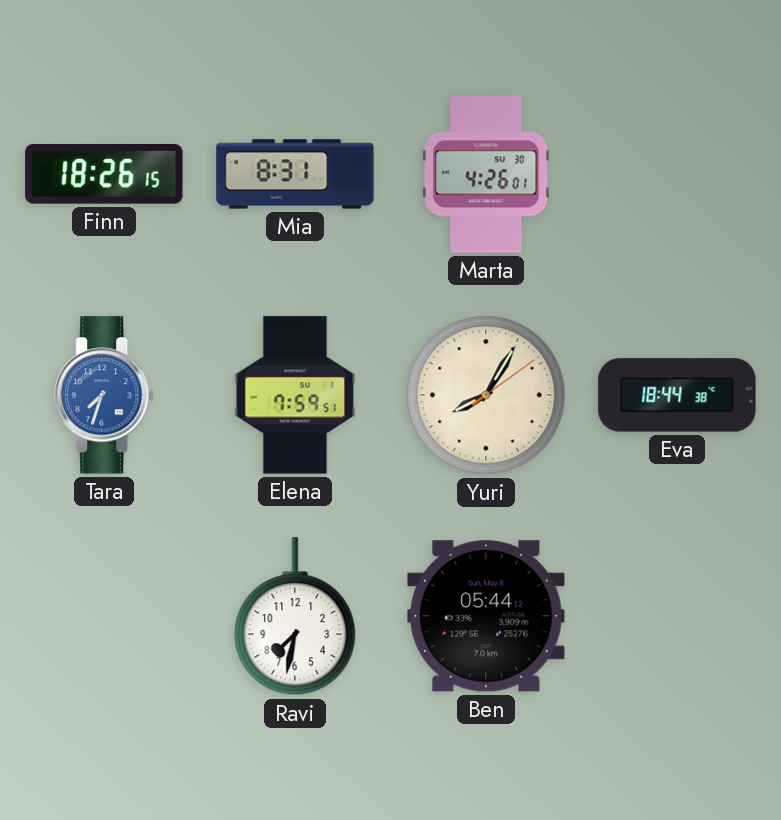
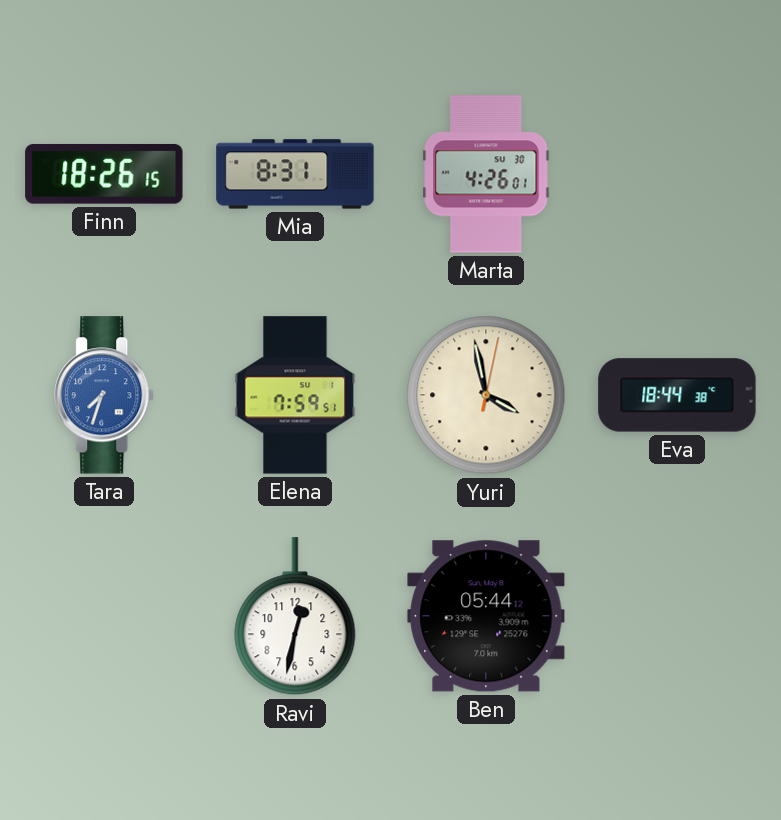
Yuri: 8:05 -> 3:58 (486, 395)
Ravi: 7:32 -> 12:32 (295, 617)
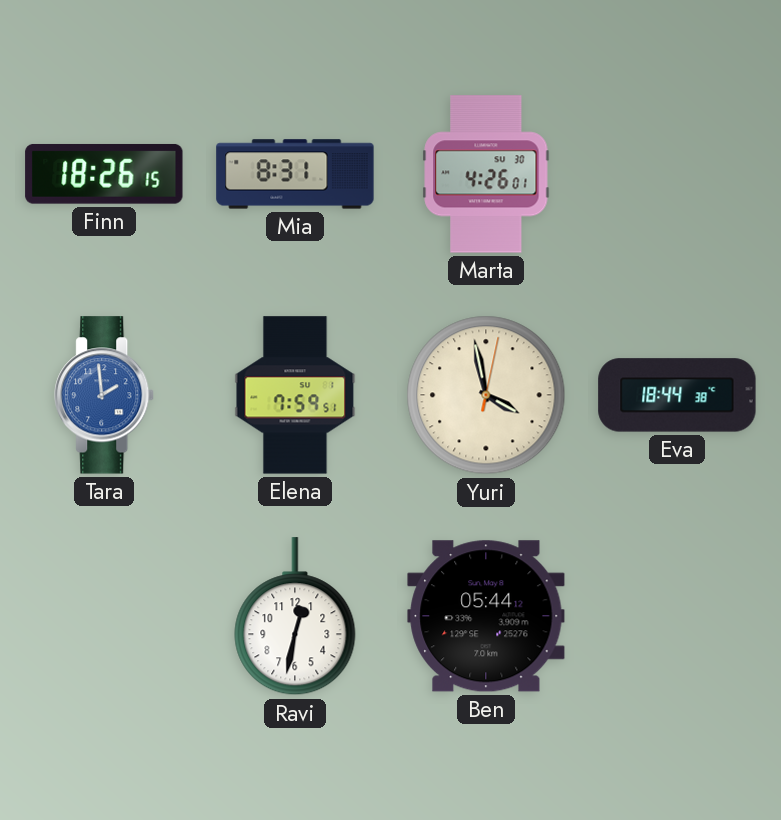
Tara: 7:33 -> 1:59 (105, 395)
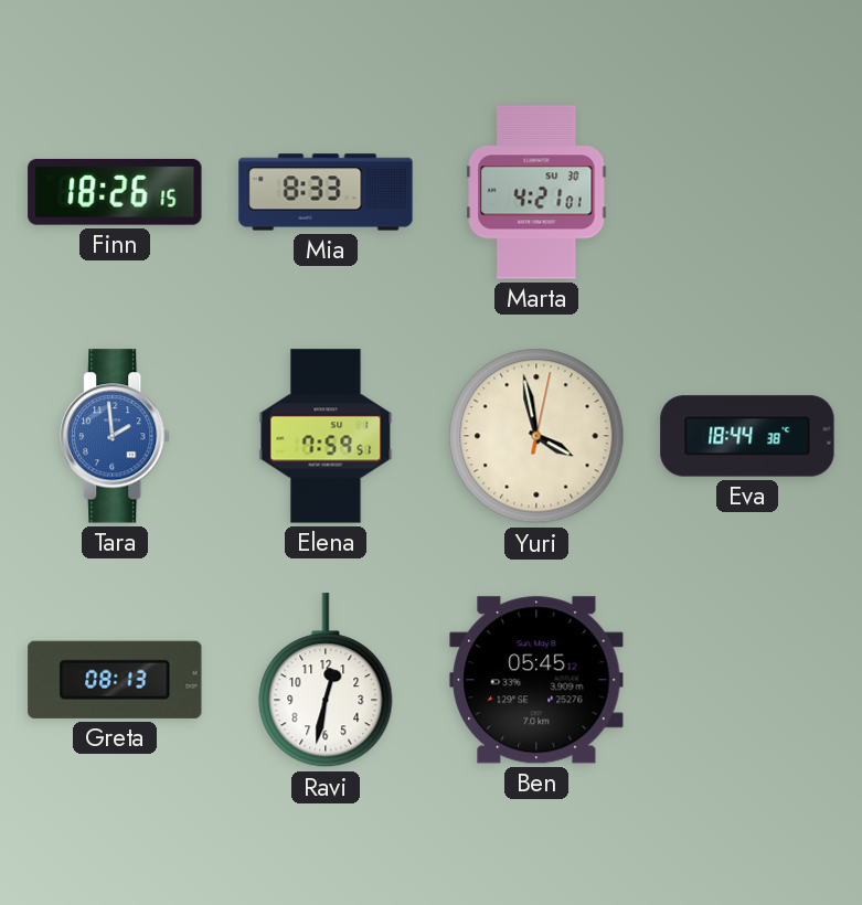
Mia: 8:31 -> 8:33 (326, 192)
Marta: 4:26 -> 4:21 (536, 192)
Greta: none -> 08:13 (115, 680)
Ben: 05:44 -> 05:45 (536, 680)
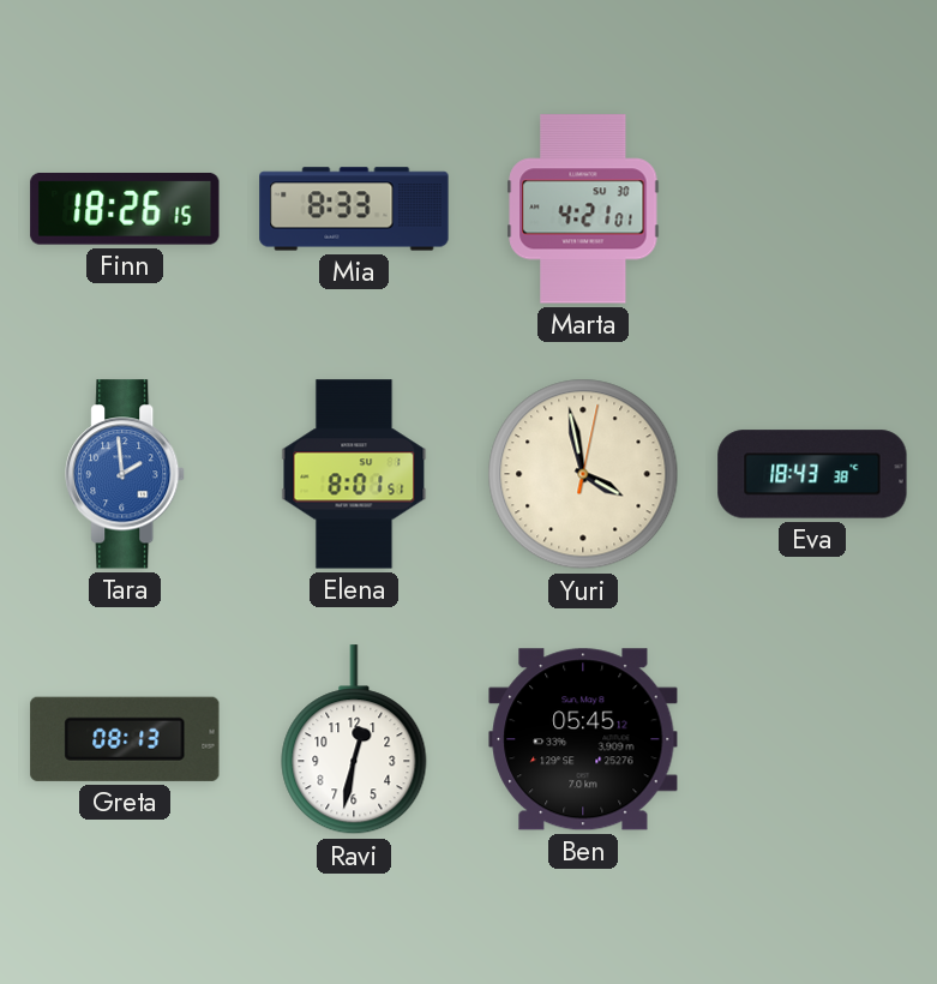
Elena: 7:59 -> 8:01 (354, 474)
Eva: 18:44 -> 18:43 (812, 474)
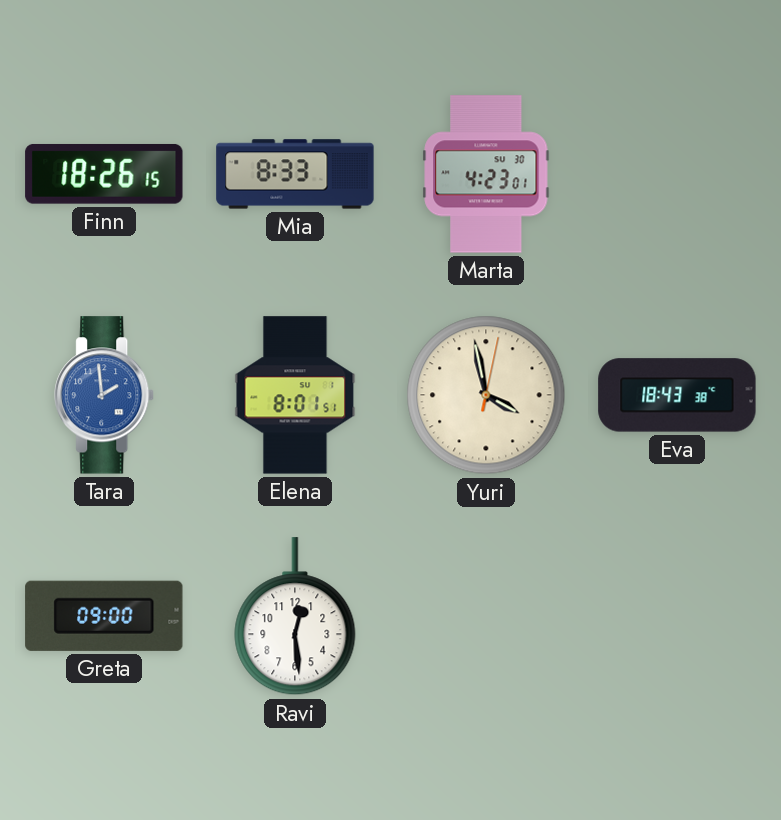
Marta: 4:21 -> 4:23 (486, 174)
Greta: 08:13 -> 09:00 (104, 616)
Ravi: 12:32 -> 12:29 (295, 617)
Ben: 05:45 -> none (583, 739)
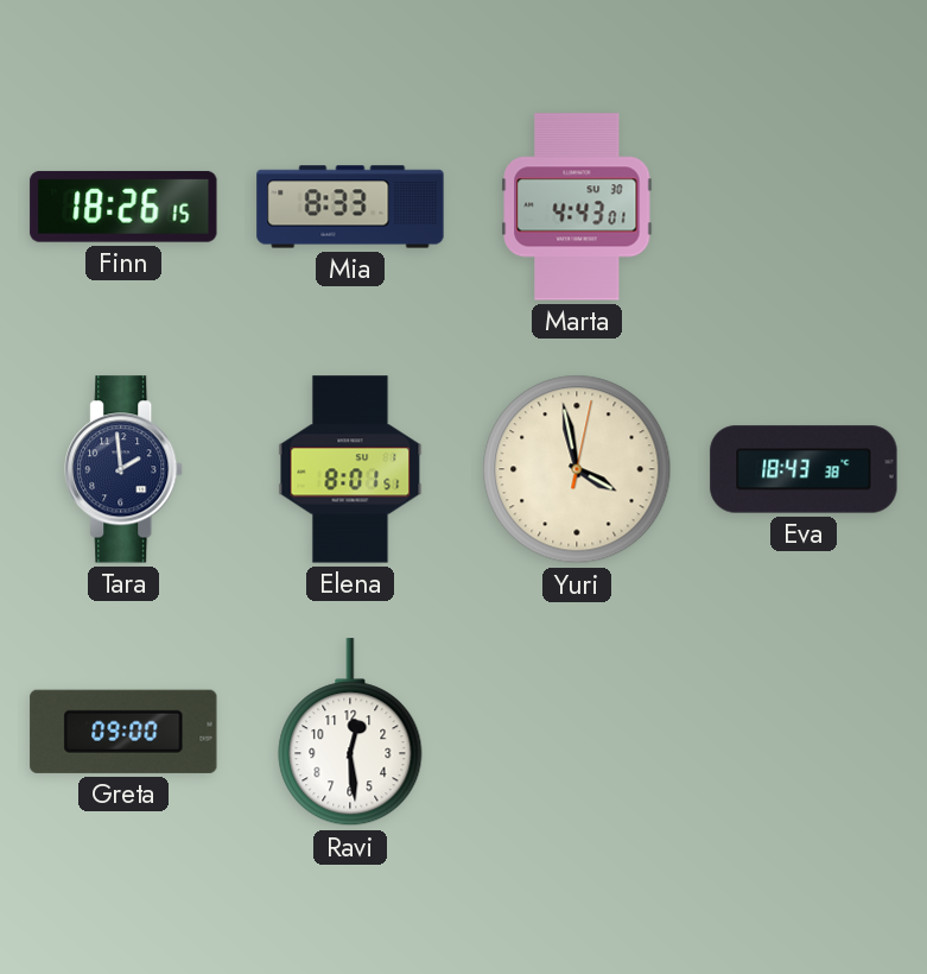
Marta: 4:23 -> 4:43 (577, 207)
Tara dial: blue -> navy (125, 469)
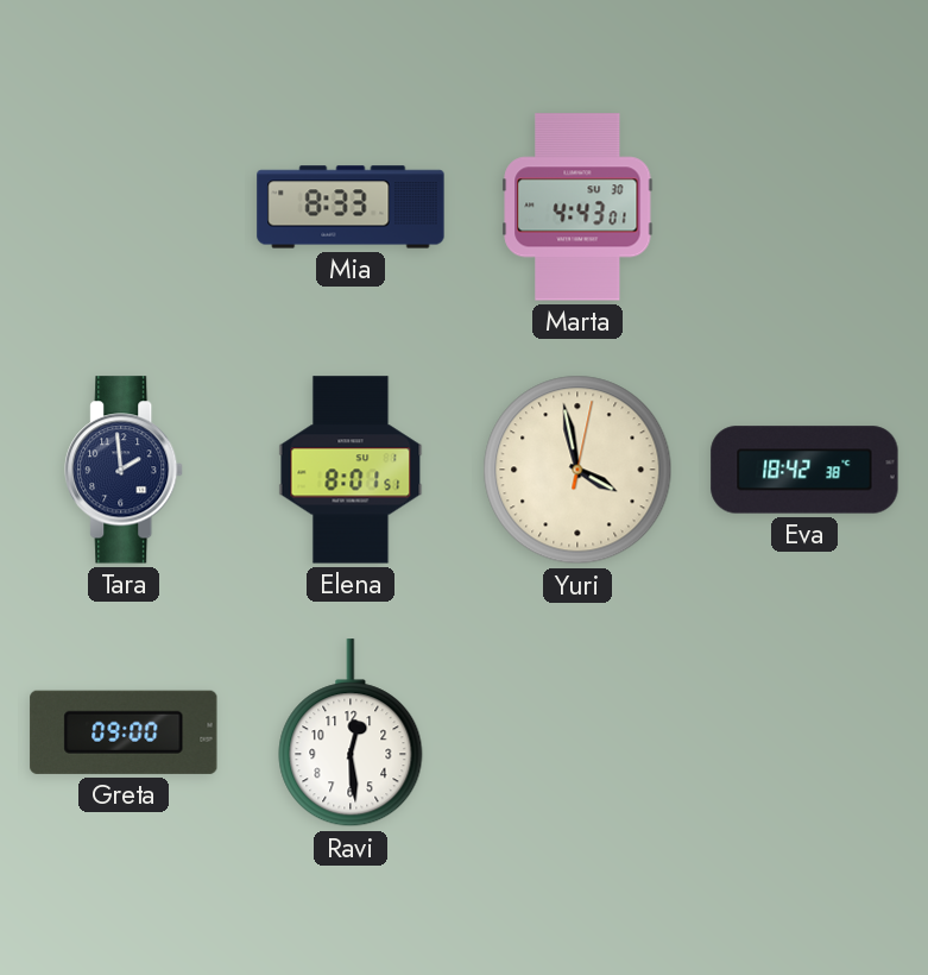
Finn: 18:26 -> none (123, 207)
Eva: 18:43 -> 18:42 (804, 470)
